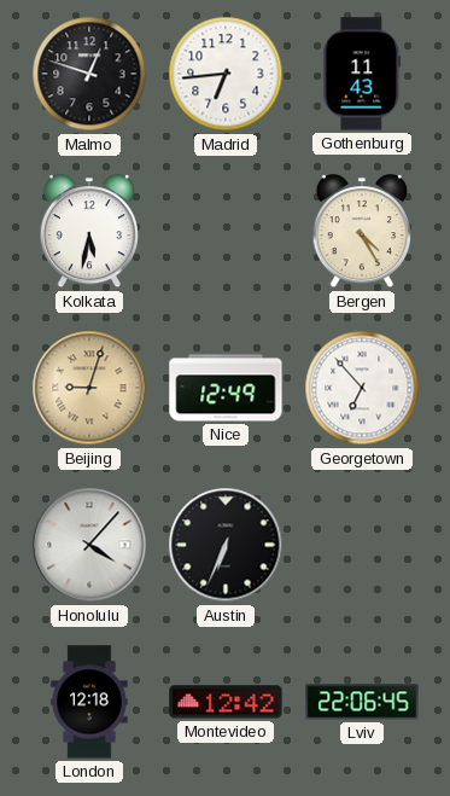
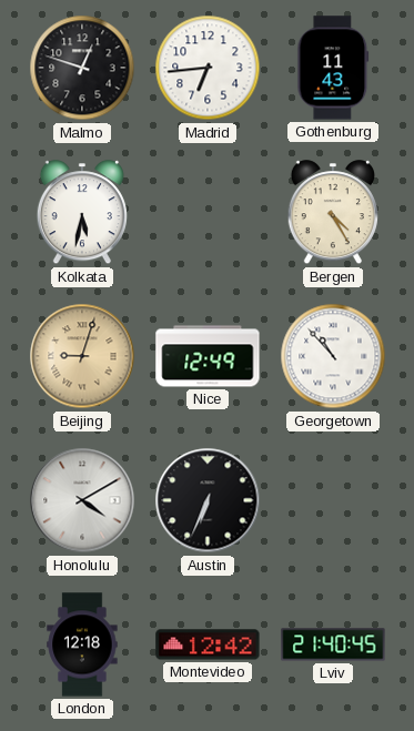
Georgetown: 6:53 -> 10:53 (333, 356)
Honolulu: 4:07 -> 4:10 (82, 500)
Lviv: 22:06 -> 21:40 (333, 644)
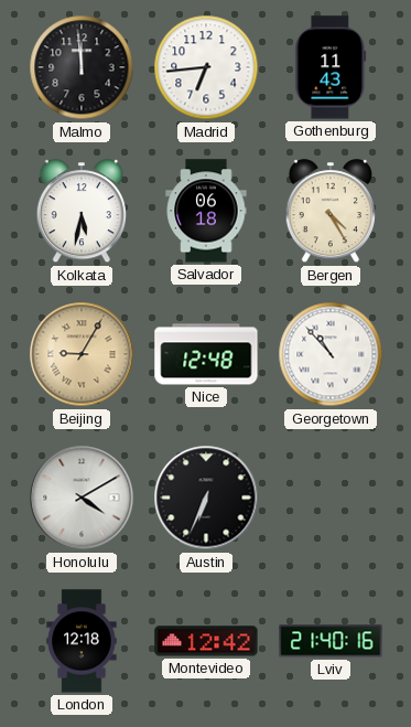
Malmo: 12:48 -> 11:59 (82, 67)
Salvador: none -> 06:18 (206, 211)
Beijing: 9:03 -> 9:05 (82, 354)
Nice: 12:49 -> 12:48 (206, 354)
Lviv: 21:40:45 -> 21:40:16 (331, 641)
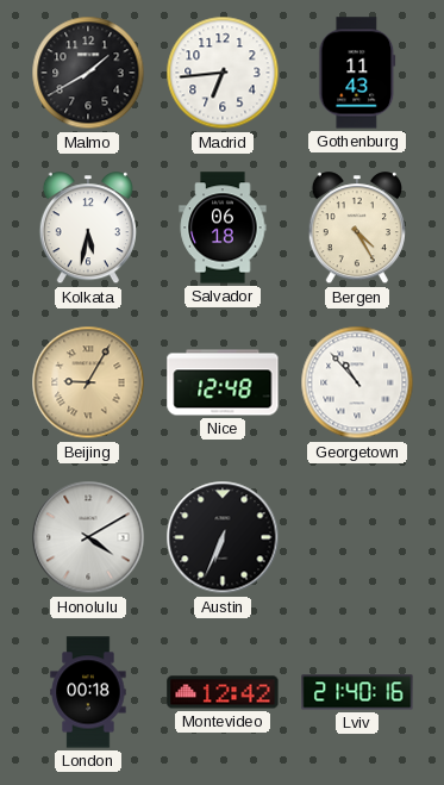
Malmo: 11:59 -> 1:40 (88, 73)
London: 12:18 -> 00:18 (88, 692)
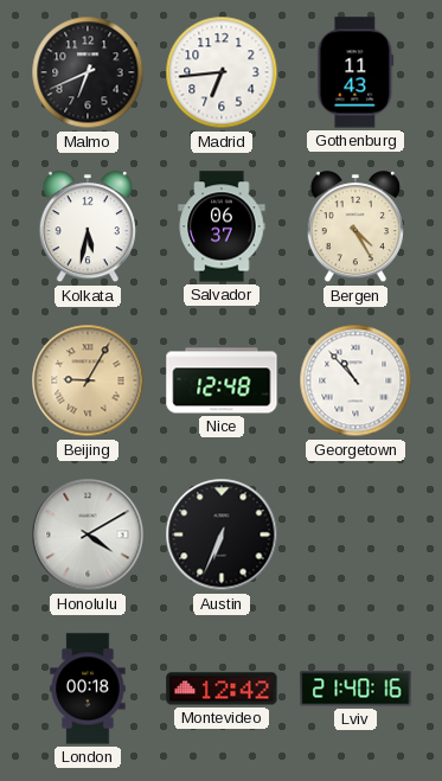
Malmo: 1:40 -> 6:41 (88, 72)
Salvador: 06:18 -> 06:37 (222, 226)
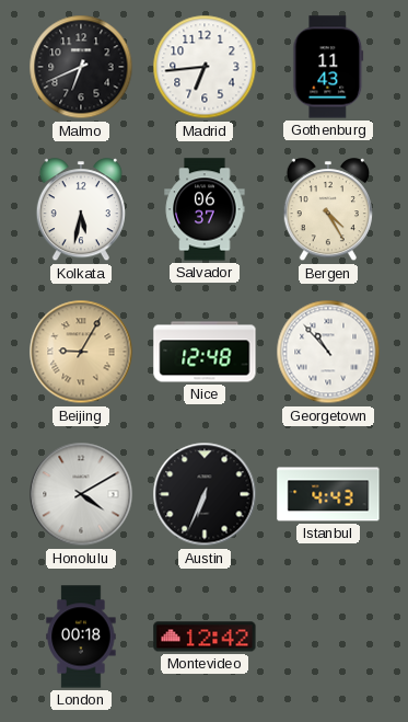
Istanbul: none -> 4:43 (328, 494)
Lviv: 21:40 -> none (355, 689)
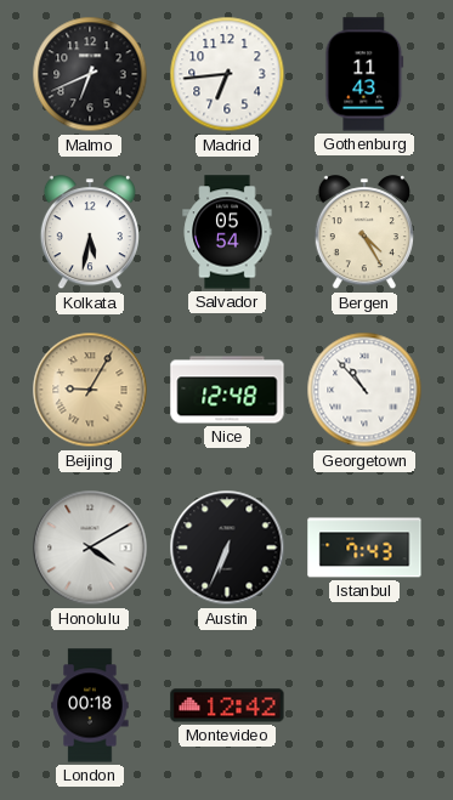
Salvador: 06:37 -> 05:54 (227, 232)
Istanbul: 4:43 -> 7:43 (364, 547)
